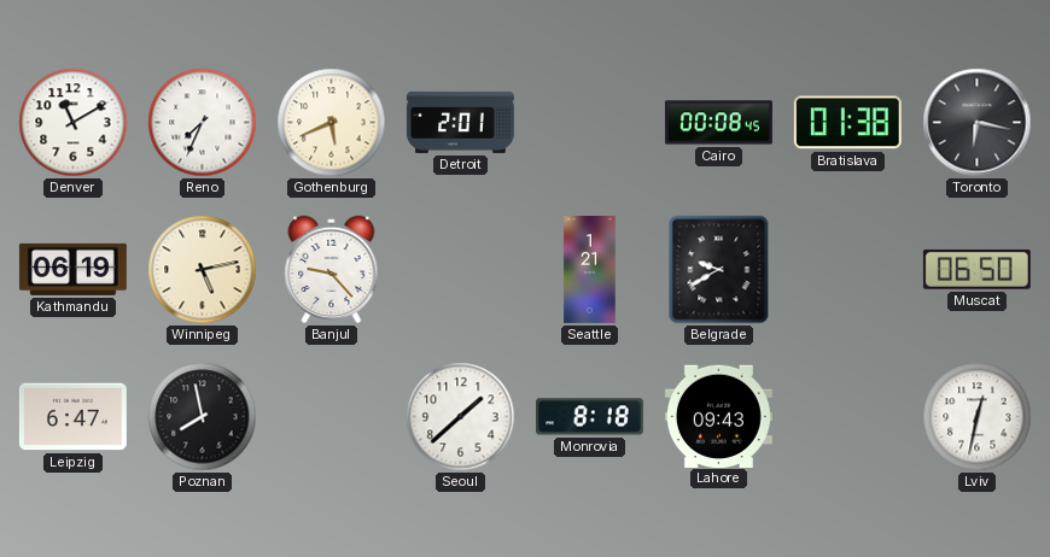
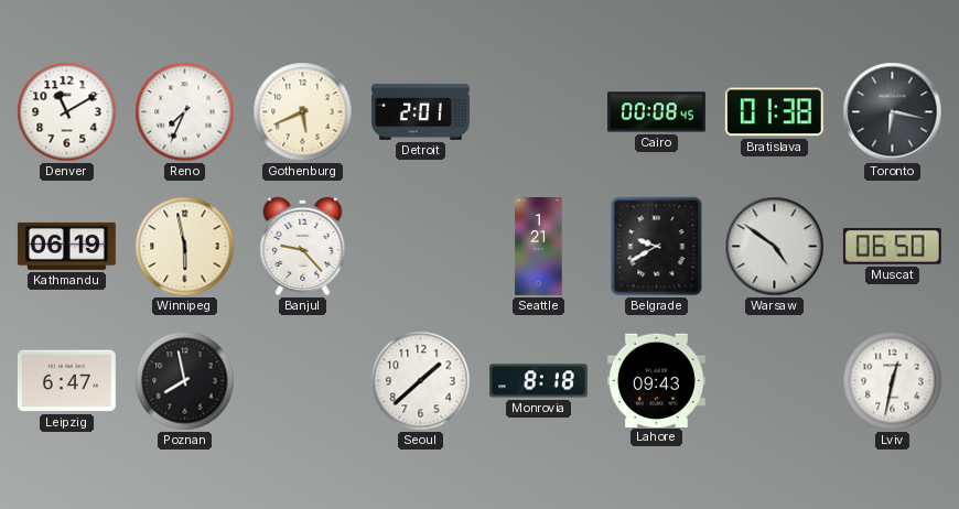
Winnipeg: 5:13 -> 5:58 (185, 247)
Warsaw: none -> 4:51 (775, 247)
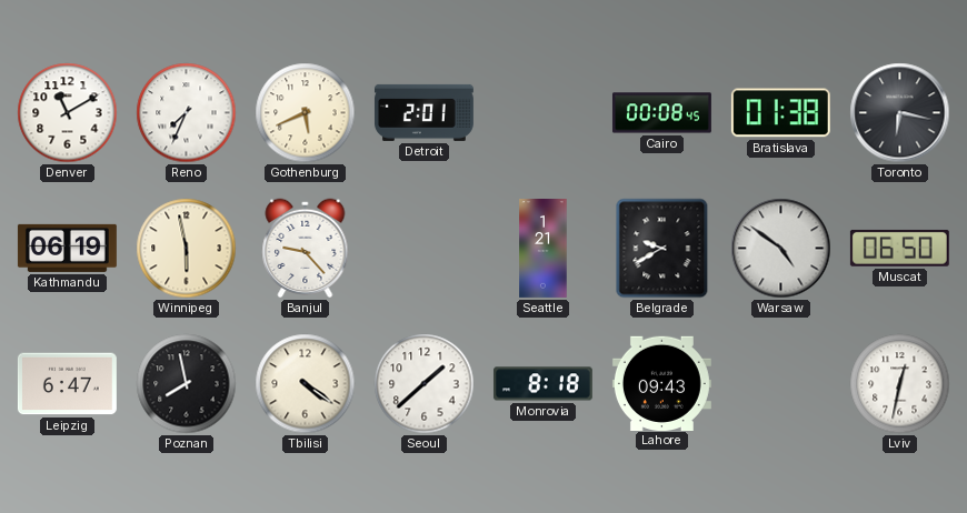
Tbilisi: none -> 4:21 (306, 384)
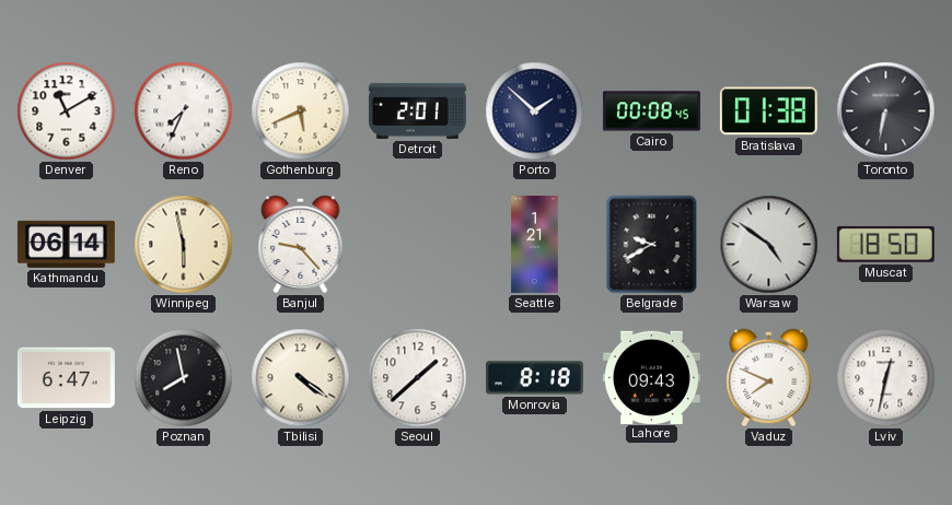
Porto: none -> 1:52 (535, 111)
Toronto: 6:17 -> 6:32 (886, 111)
Kathmandu: 06:19 -> 06:14 (66, 244)
Muscat: 06:50 -> 18:50 (885, 244)
Vaduz: none -> 7:49 (769, 378)
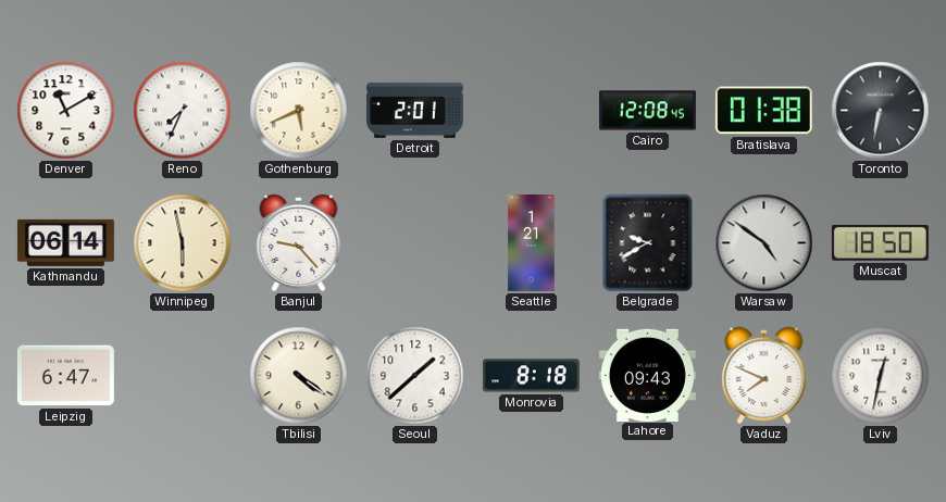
Porto: 1:52 -> none (535, 111)
Cairo: 00:08 -> 12:08 (647, 111)
Poznan: 7:58 -> none (184, 378)
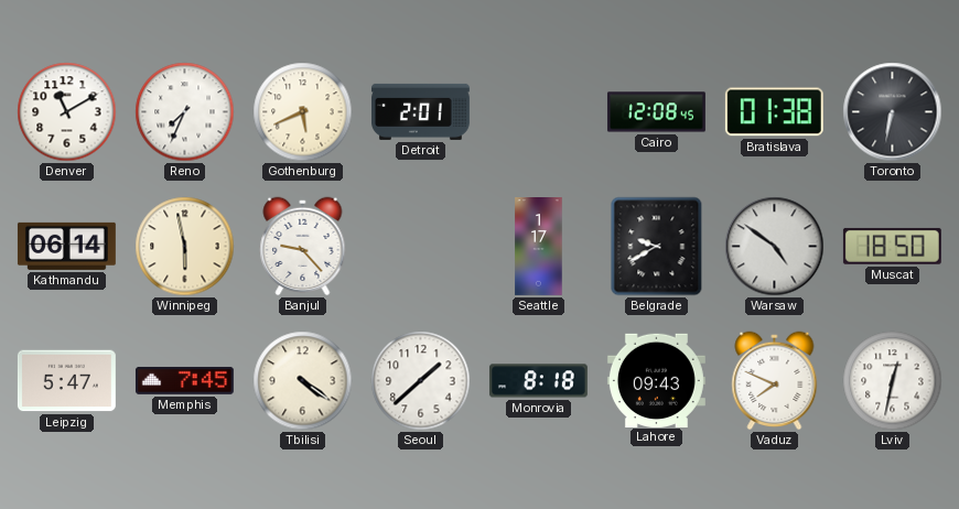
Seattle: 1:21 -> 1:17 (539, 247)
Leipzig: 6:47 -> 5:47 (66, 381)
Memphis: none -> 7:45 (184, 380)
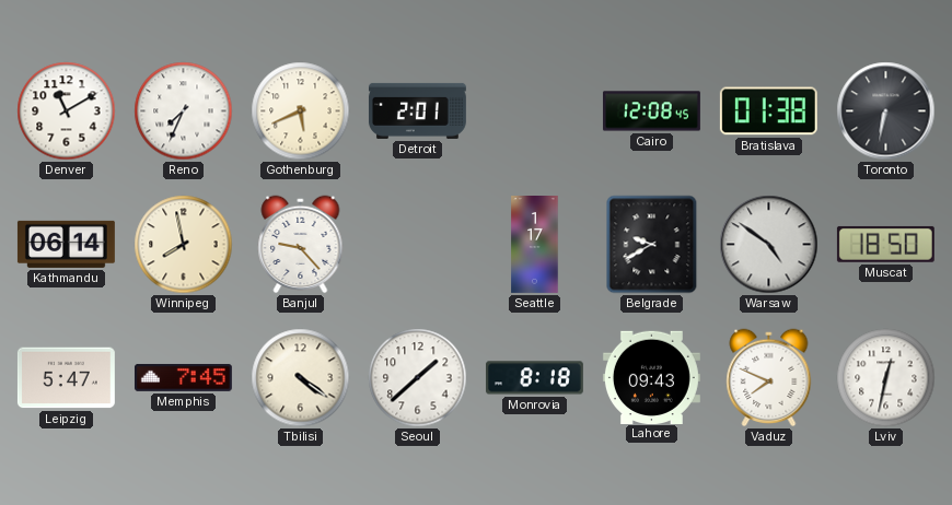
Winnipeg: 5:58 -> 7:58 (184, 245)
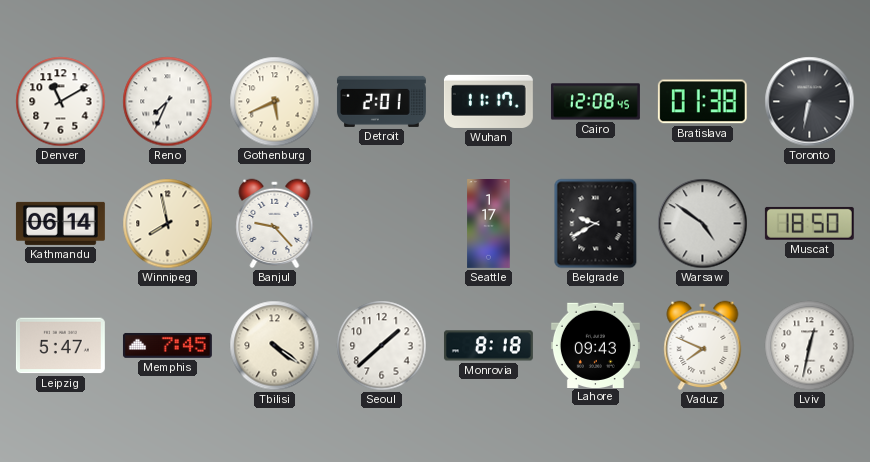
Wuhan: none -> 11:17 (488, 101)
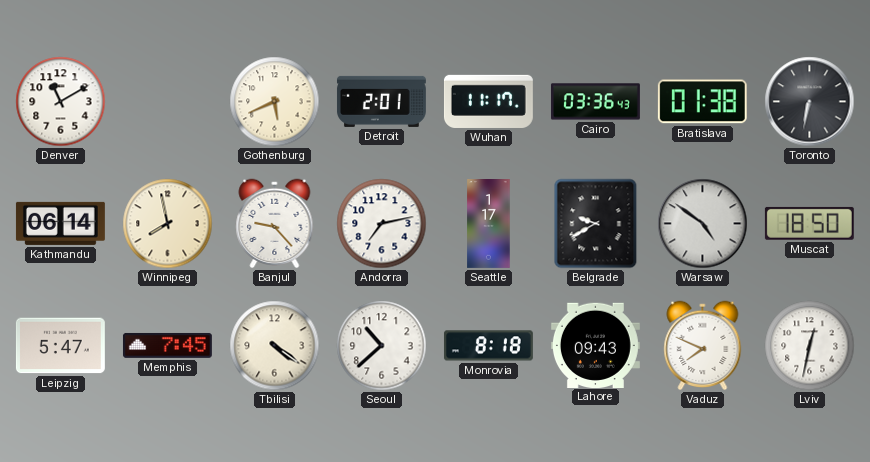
Reno: 7:34 -> none (168, 102)
Cairo: 12:08 -> 03:36 (595, 102)
Andorra: none -> 7:13 (382, 224)
Seoul: 1:38 -> 10:38 (382, 346)
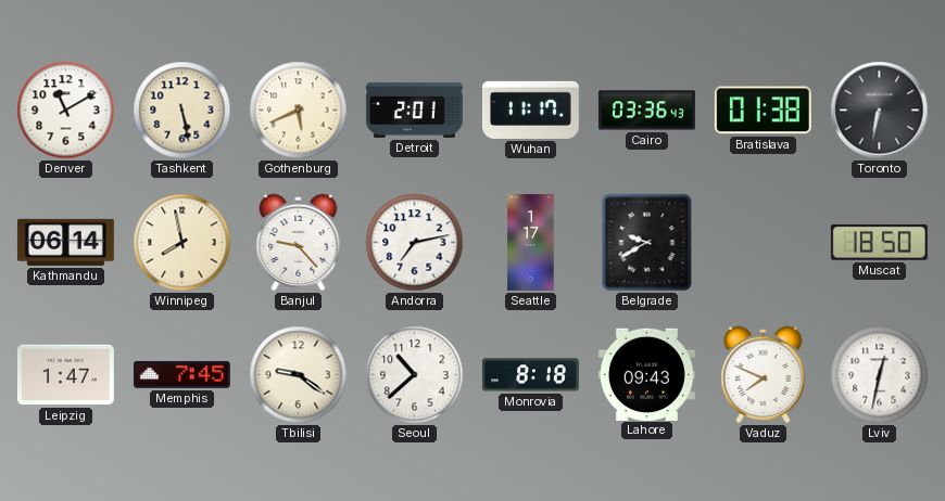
Tashkent: none -> 5:28 (182, 111)
Warsaw: 4:51 -> none (703, 224)
Leipzig: 5:47 -> 1:47 (65, 375)
Tbilisi: 4:21 -> 9:21 (299, 375)
